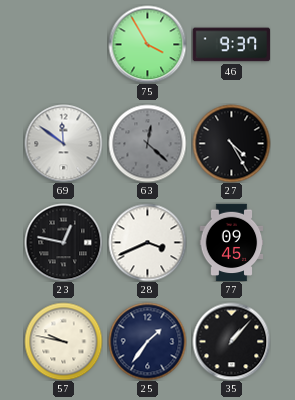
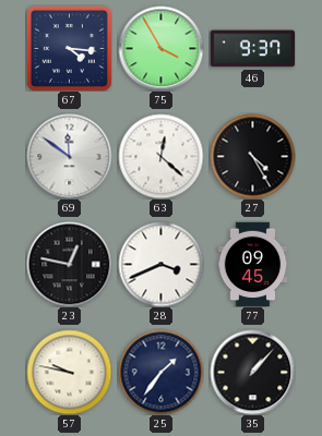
67: none -> 4:16 (69, 48)
63 dial: grey -> white (160, 156)
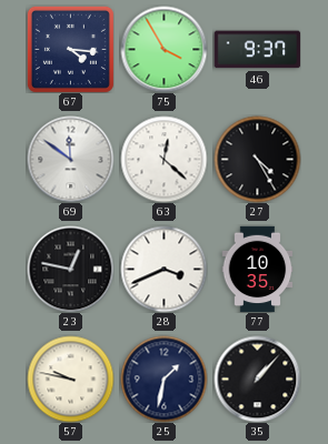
77: 09:45 -> 10:35 (258, 269)
25: 1:36 -> 1:32 (163, 379)
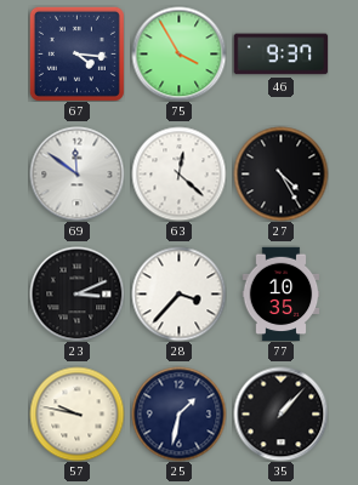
23: 12:47 -> 3:11 (76, 293)
28: 3:41 -> 3:37 (178, 293)
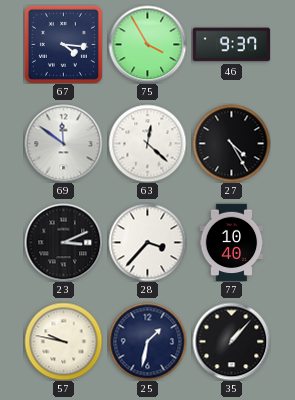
77: 10:35 -> 10:40 (232, 242)
